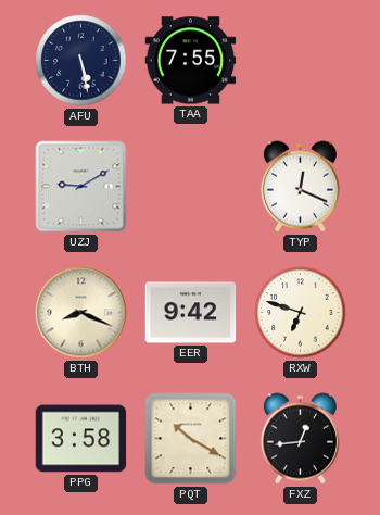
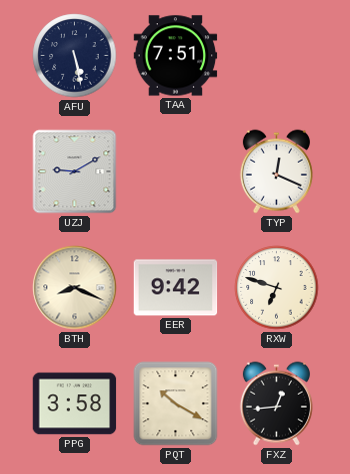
TAA: 7:55 -> 7:51 (176, 56)
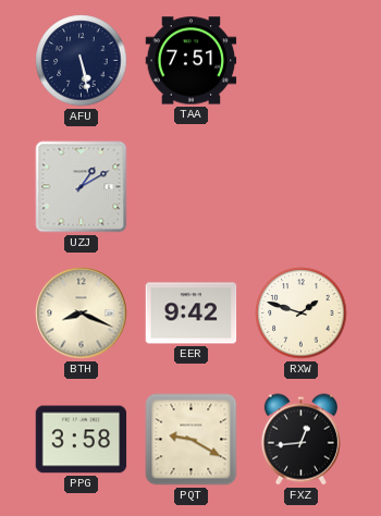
UZJ: 9:10 -> 1:10 (82, 187)
TYP: 12:19 -> none (276, 172)
RXW: 6:48 -> 1:48 (302, 314)
PQT: 10:20 -> 9:20 (192, 440)
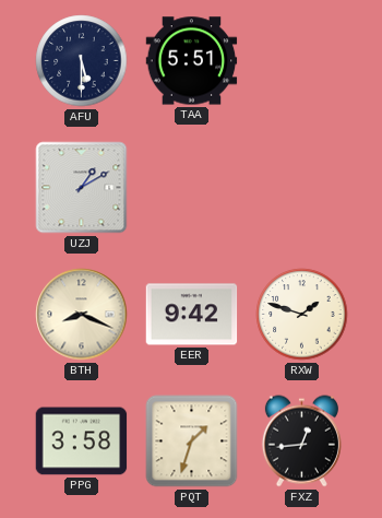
AFU: 5:28 -> 5:30 (82, 61)
TAA: 7:51 -> 5:51 (192, 61)
PQT: 9:20 -> 1:33 (192, 442)
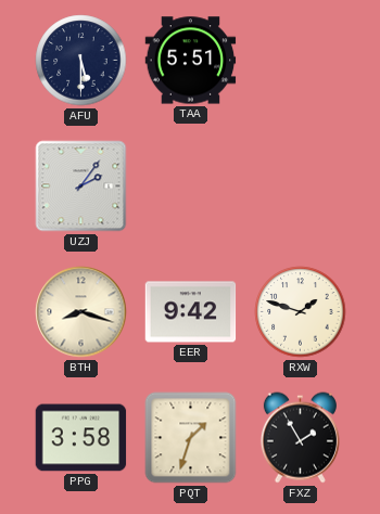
UZJ: 1:10 -> 2:06 (81, 187)
BTH: 8:19 -> 8:18 (81, 312)
FXZ: 12:44 -> 1:55 (300, 438)
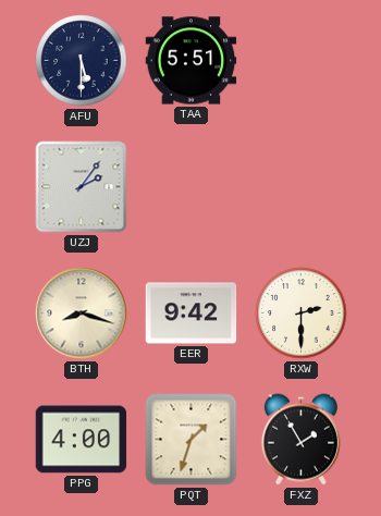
RXW: 1:48 -> 2:30 (302, 314)
PPG: 3:58 -> 4:00 (82, 440)
